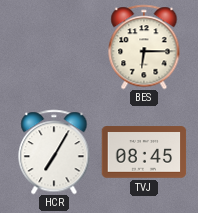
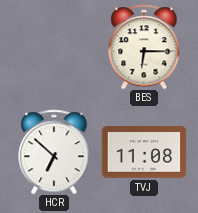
HCR: 7:05 -> 6:52 (54, 152)
TVJ: 08:45 -> 11:08 (144, 152)
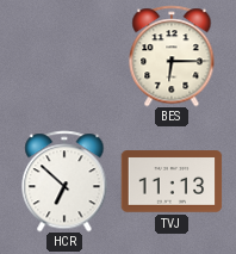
TVJ: 11:08 -> 11:13 (172, 181)
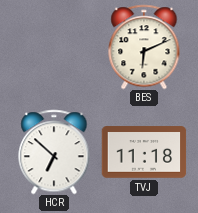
BES: 6:15 -> 6:11 (144, 47)
TVJ: 11:13 -> 11:18 (144, 152)
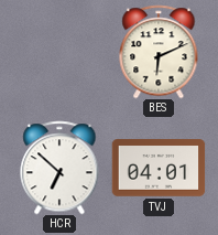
TVJ: 11:18 -> 04:01 (159, 168)
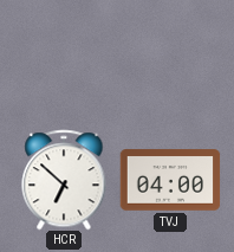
BES: 6:11 -> none (159, 52)
TVJ: 04:01 -> 04:00 (170, 180)
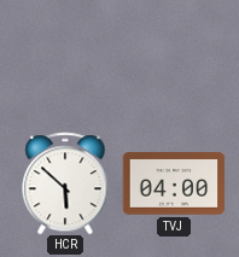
HCR: 6:52 -> 5:52 (65, 183)
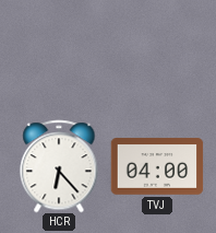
HCR: 5:52 -> 6:23 (59, 166)
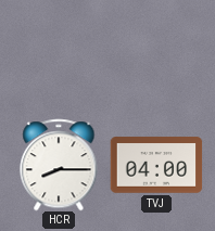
HCR: 6:23 -> 8:15 (59, 165)
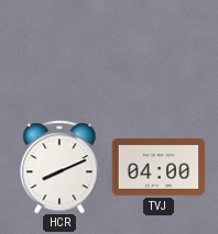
HCR: 8:15 -> 8:11 (59, 167)
